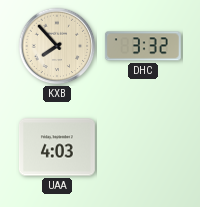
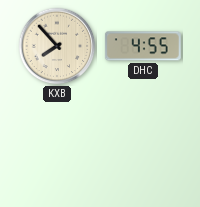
DHC: 3:32 -> 4:55 (143, 46)
UAA: 4:03 -> none (57, 147)
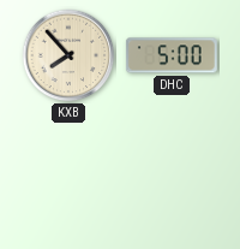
DHC: 4:55 -> 5:00 (172, 55)
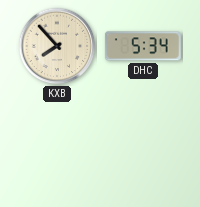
DHC: 5:00 -> 5:34 (143, 46)
